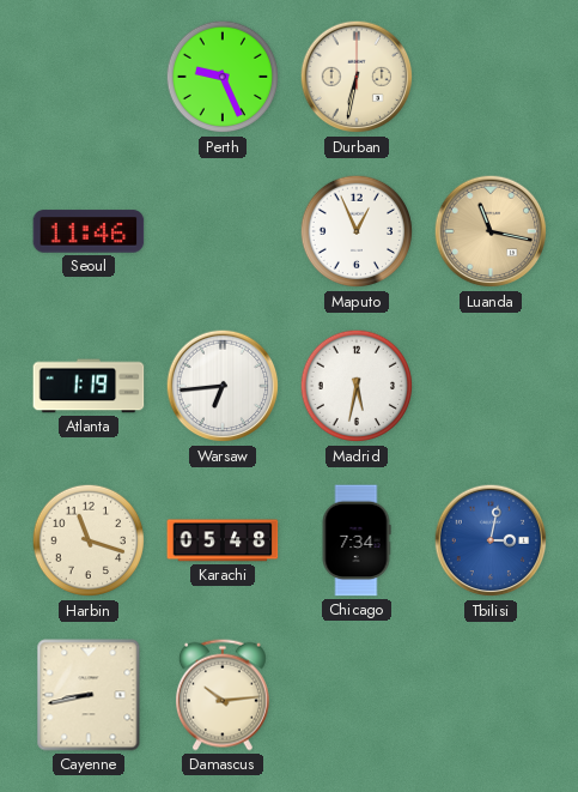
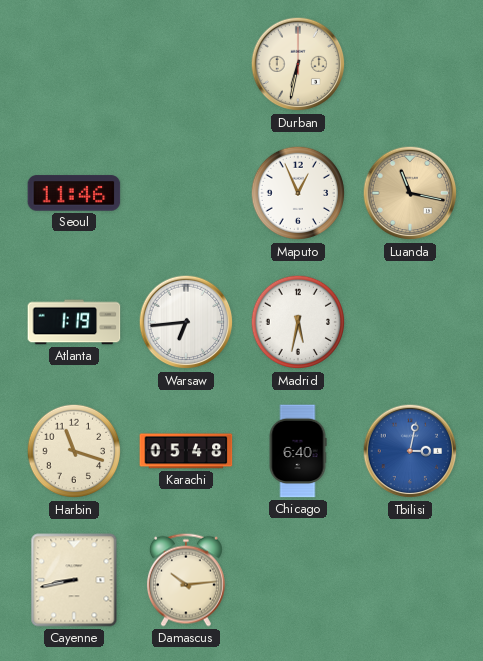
Perth: 9:26 -> none (223, 77)
Chicago: 7:34 -> 6:40 (298, 451)
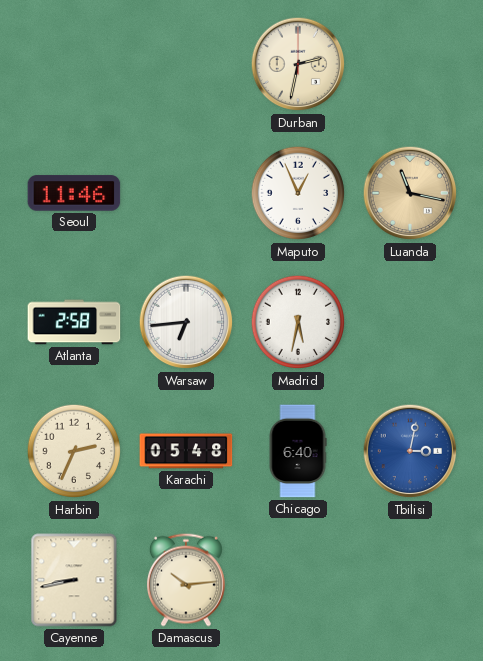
Durban: 6:32 -> 2:32 (298, 64)
Atlanta: 1:19 -> 2:58 (74, 322)
Harbin: 11:18 -> 2:34 (74, 451)
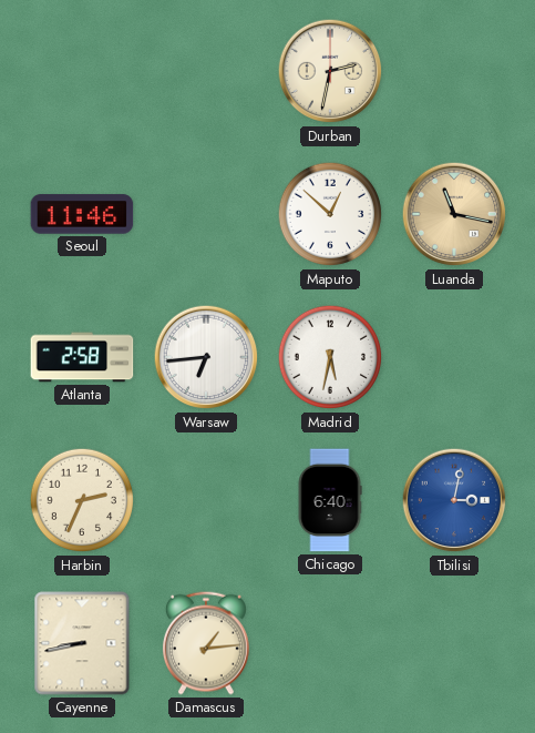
Maputo: 12:56 -> 12:52 (330, 214)
Karachi: 05:48 -> none (186, 451)
Damascus: 10:14 -> 1:14 (206, 643)
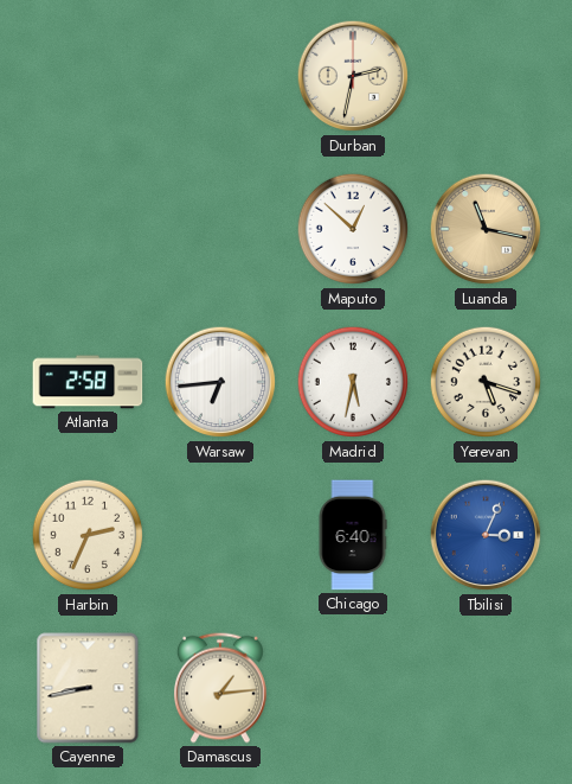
Seoul: 11:46 -> none (82, 214)
Yerevan: none -> 5:18 (486, 382)
Tbilisi: 3:02 -> 3:04 (486, 535)
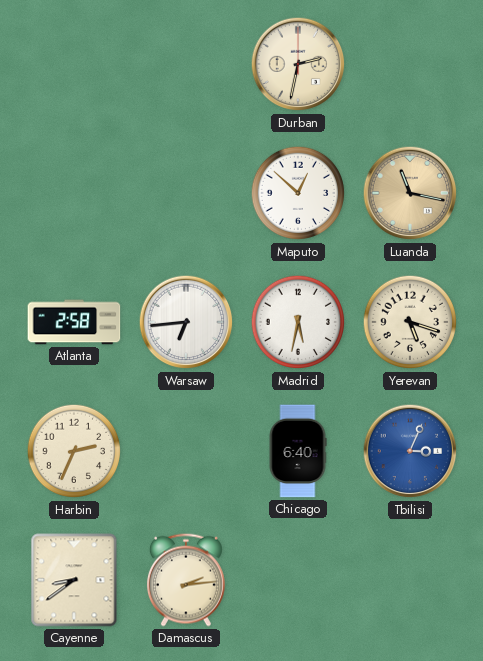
Cayenne: 8:43 -> 8:39 (74, 580)
Damascus: 1:14 -> 2:14 (186, 580)
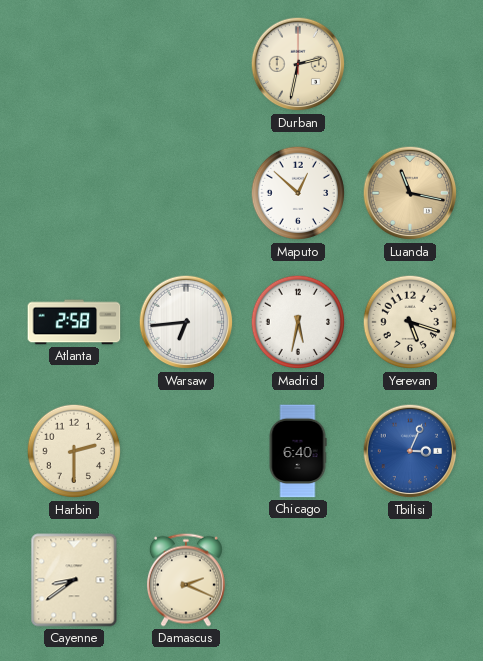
Harbin: 2:34 -> 2:30 (74, 451)
Damascus: 2:14 -> 2:19 (186, 580)
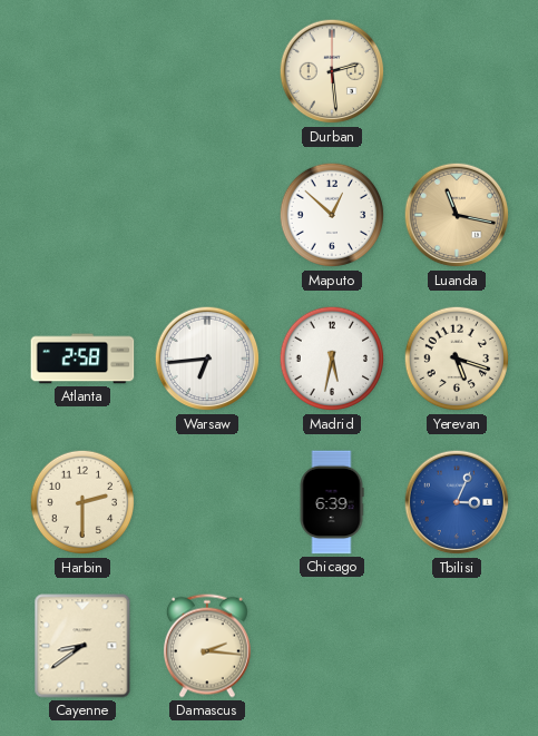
Durban: 2:32 -> 2:29 (332, 71)
Chicago: 6:40 -> 6:39 (332, 502)
Damascus: 2:19 -> 2:16 (207, 646)
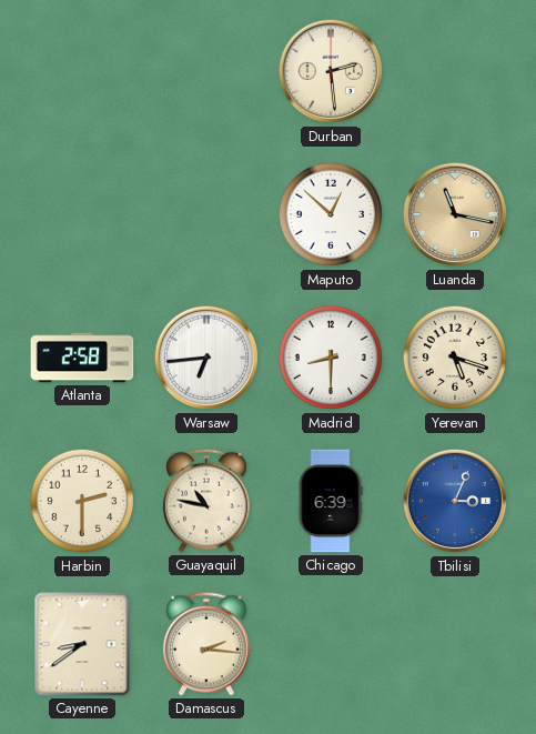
Madrid: 5:32 -> 8:30 (331, 358)
Guayaquil: none -> 10:47 (206, 501)
